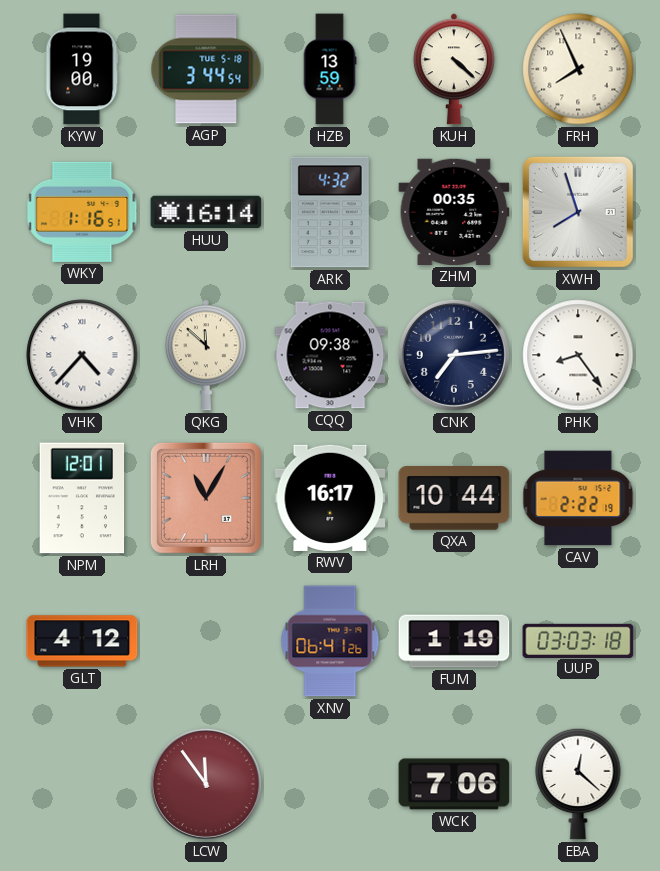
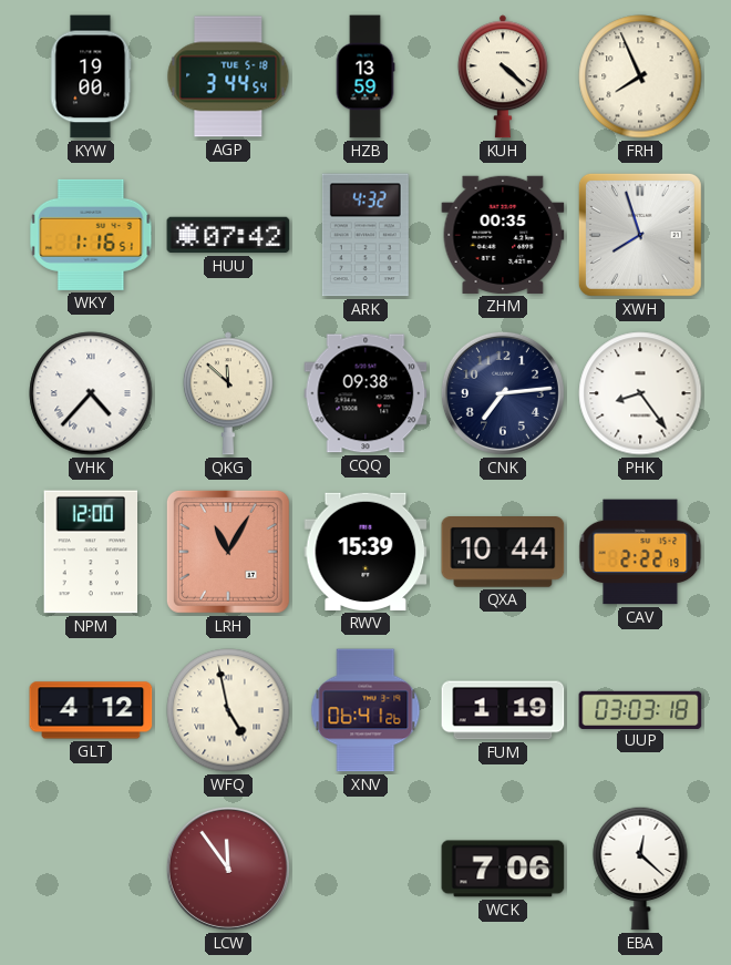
HUU: 16:14 -> 07:42 (228, 235)
NPM: 12:01 -> 12:00 (91, 552)
RWV: 16:17 -> 15:39 (365, 552)
WFQ: none -> 4:58 (228, 710)
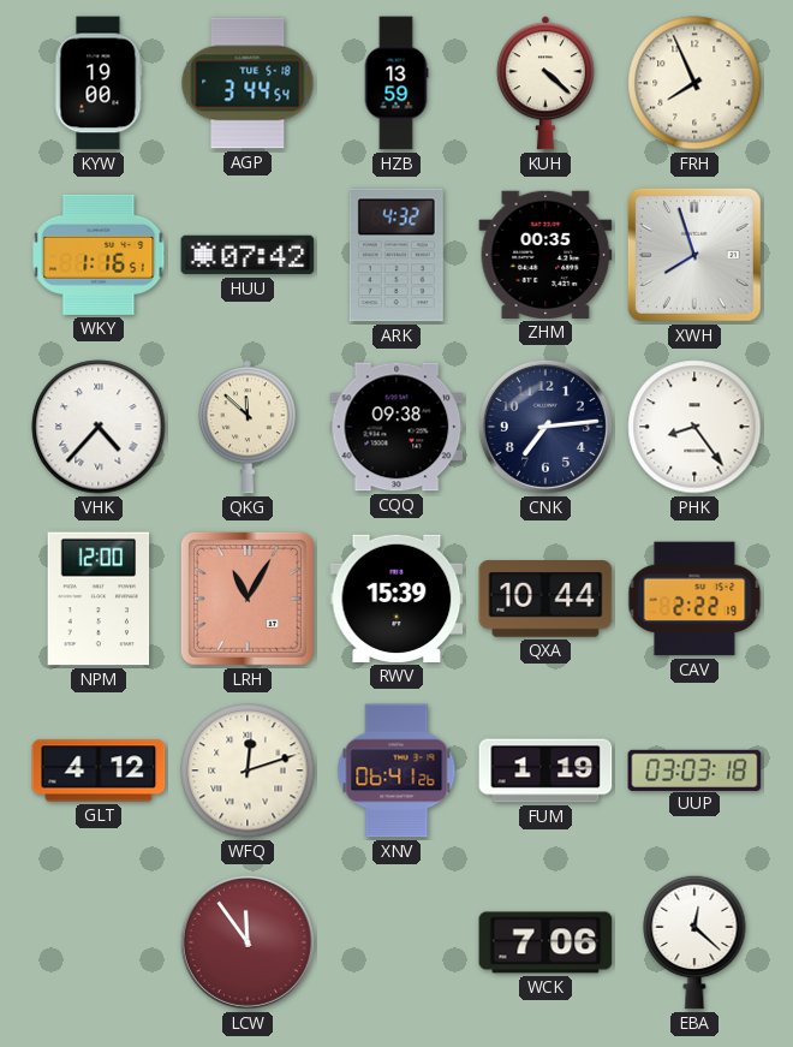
WFQ: 4:58 -> 12:12 (248, 771)
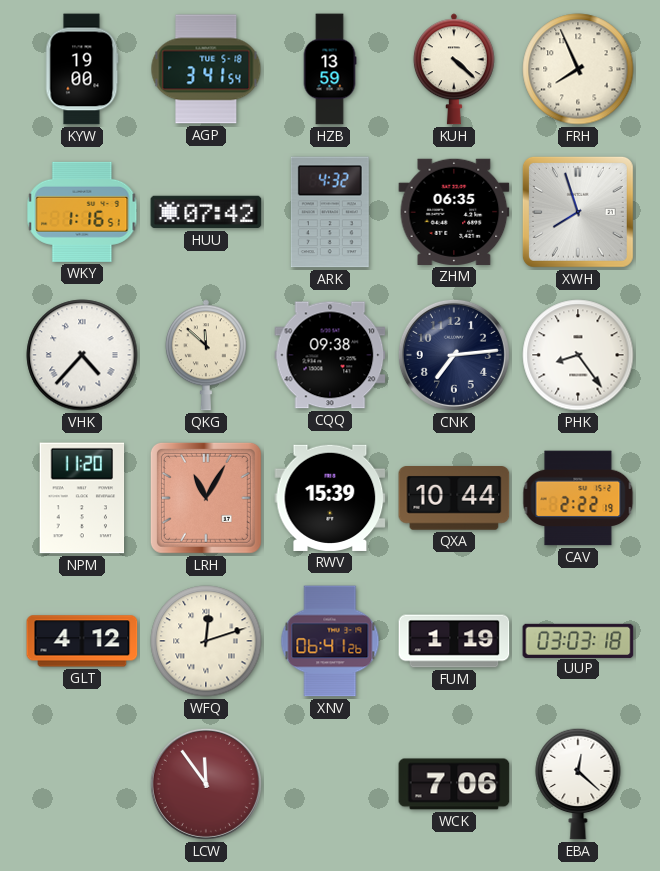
AGP: 3:44 -> 3:41 (206, 69)
ZHM: 00:35 -> 06:35 (454, 212)
NPM: 12:00 -> 11:20 (82, 498)
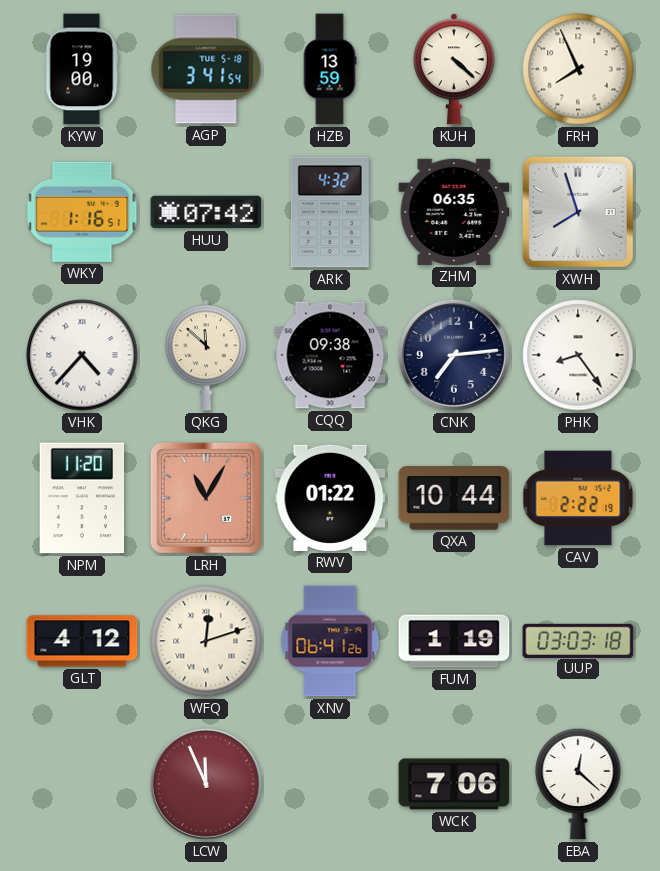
RWV: 15:39 -> 01:22 (330, 498)
LCW: 11:54 -> 11:56 (206, 784)
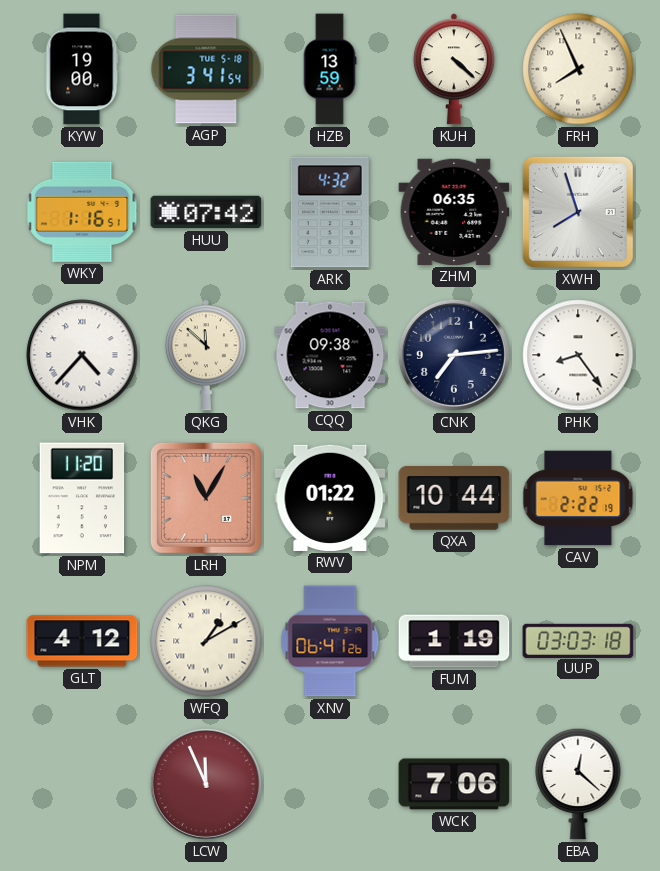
WFQ: 12:12 -> 1:10 (206, 641)
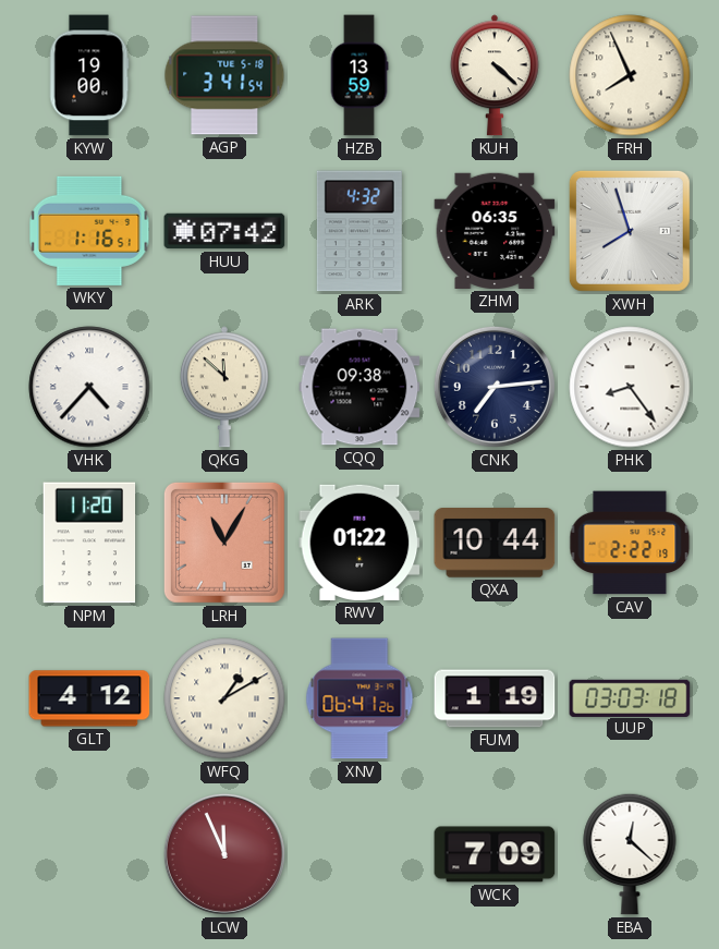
WCK: 7:06 -> 7:09 (495, 854)
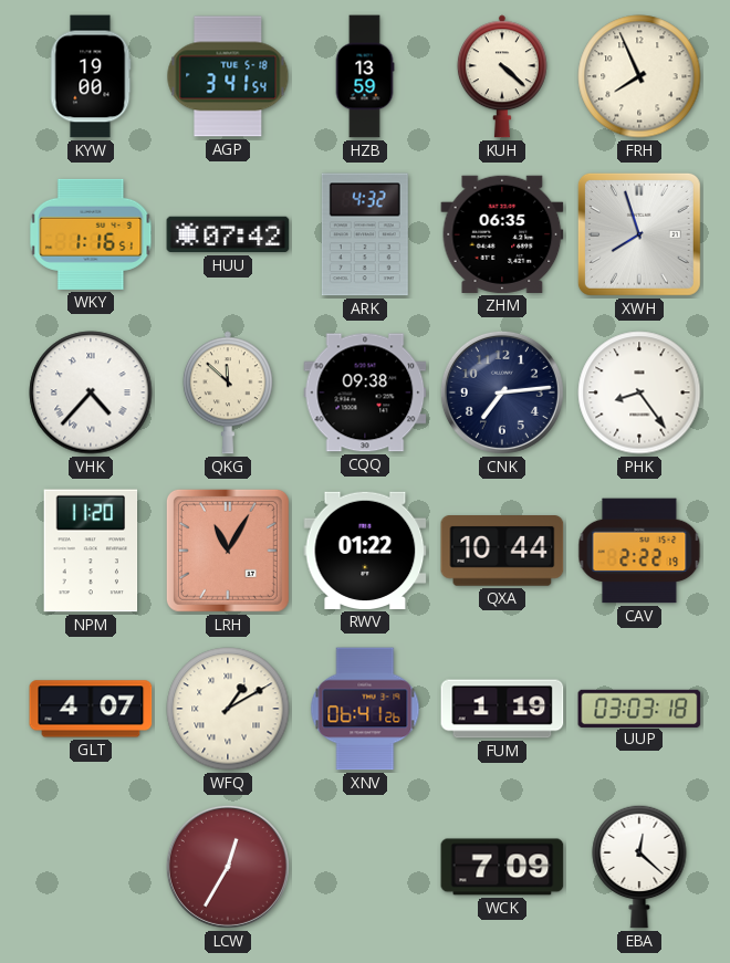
GLT: 4:12 -> 4:07 (91, 709)
LCW: 11:56 -> 12:35 (228, 867)
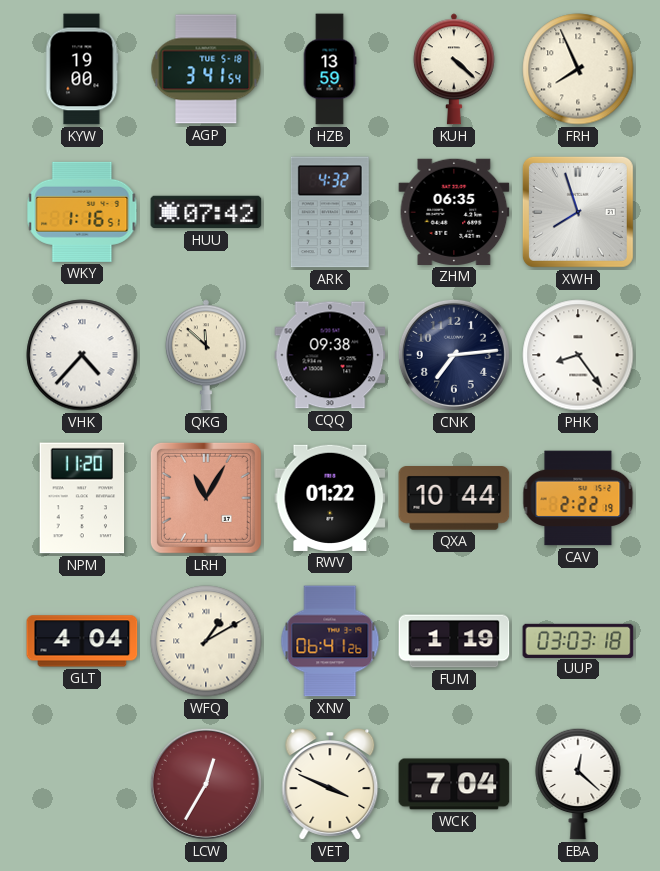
GLT: 4:07 -> 4:04 (82, 641)
VET: none -> 3:49 (330, 784)
WCK: 7:09 -> 7:04 (454, 784)
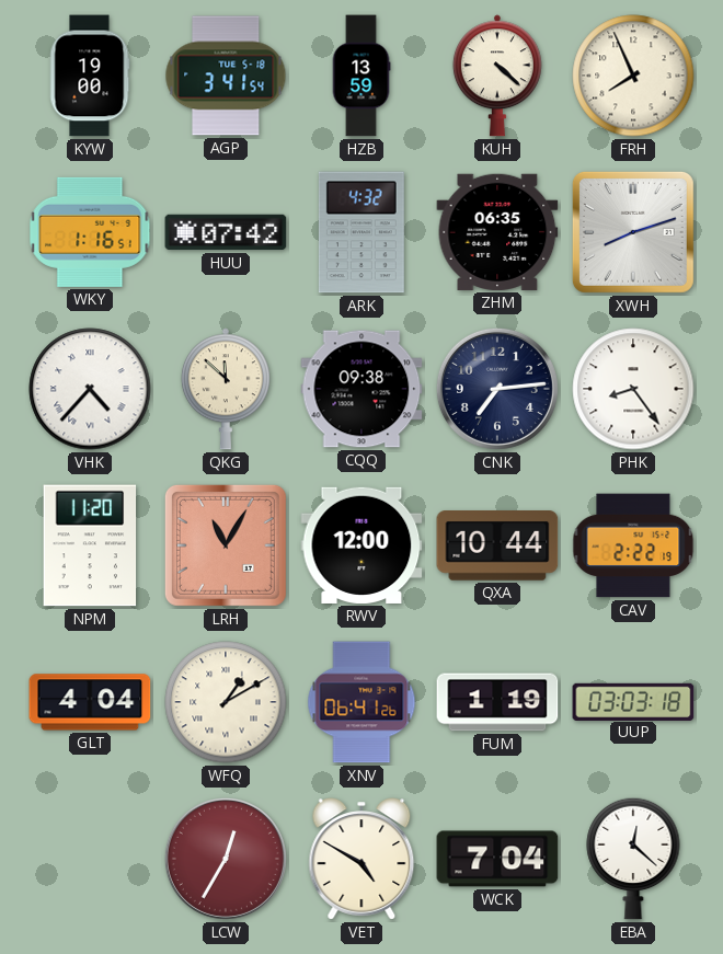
XWH: 7:57 -> 8:12 (633, 232)
RWV: 01:22 -> 12:00 (361, 545)
VET: 3:49 -> 4:50 (361, 859)
